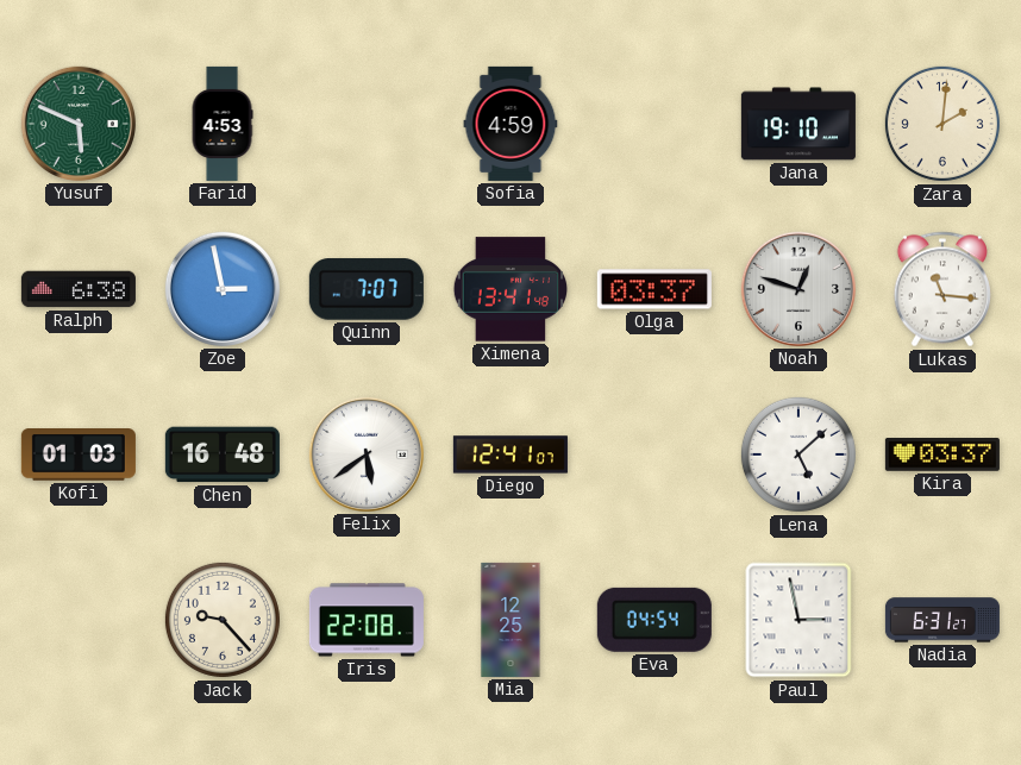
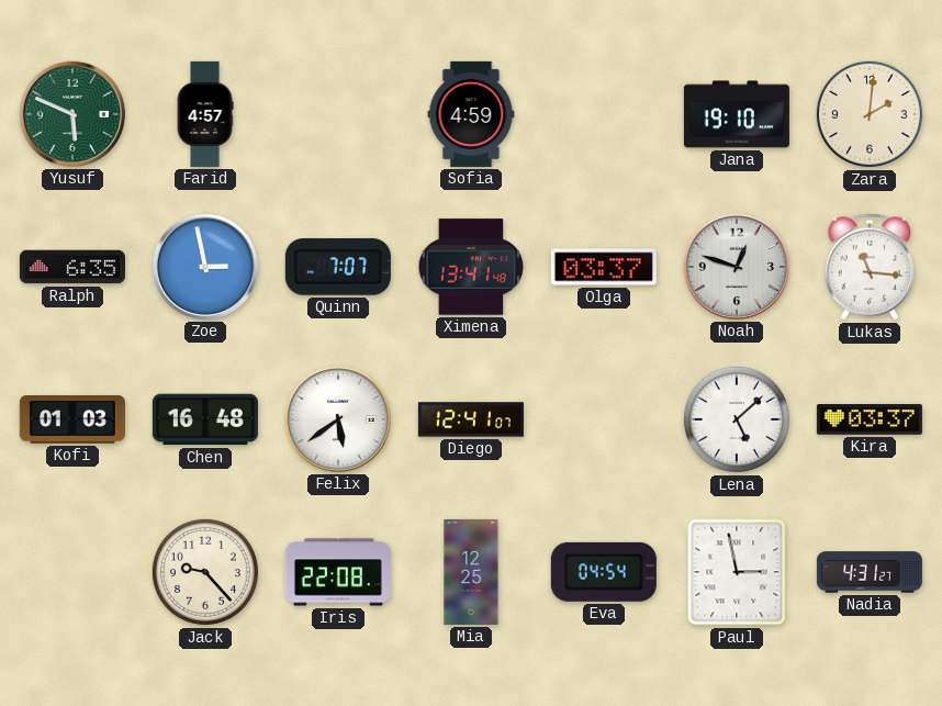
Farid: 4:53 -> 4:57 (205, 114)
Ralph: 6:38 -> 6:35 (72, 267)
Nadia: 6:31 -> 4:31 (870, 572)
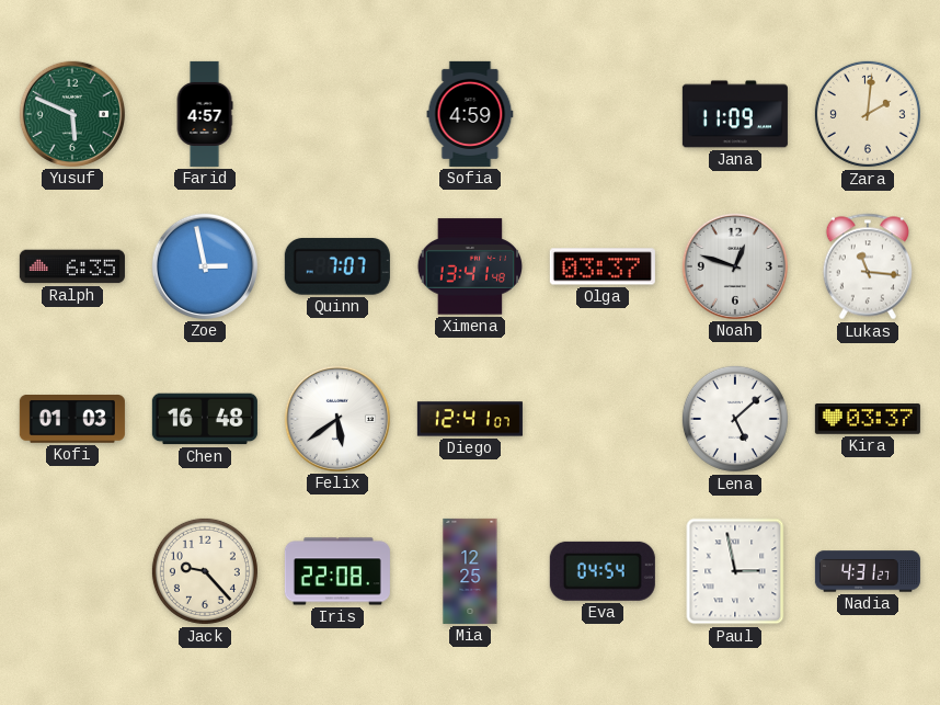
Jana: 19:10 -> 11:09 (735, 114)
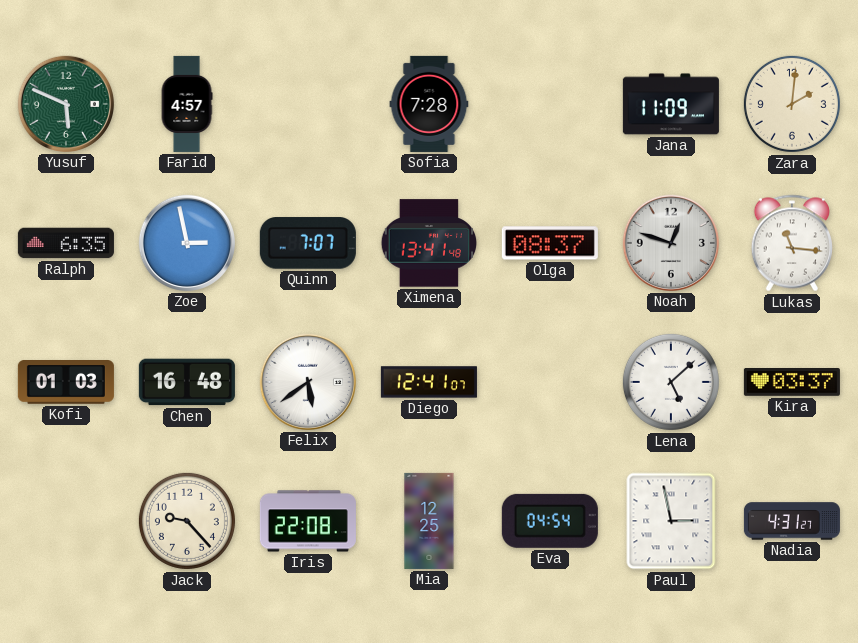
Sofia: 4:59 -> 7:28 (429, 104)
Olga: 03:37 -> 08:37 (550, 243)
